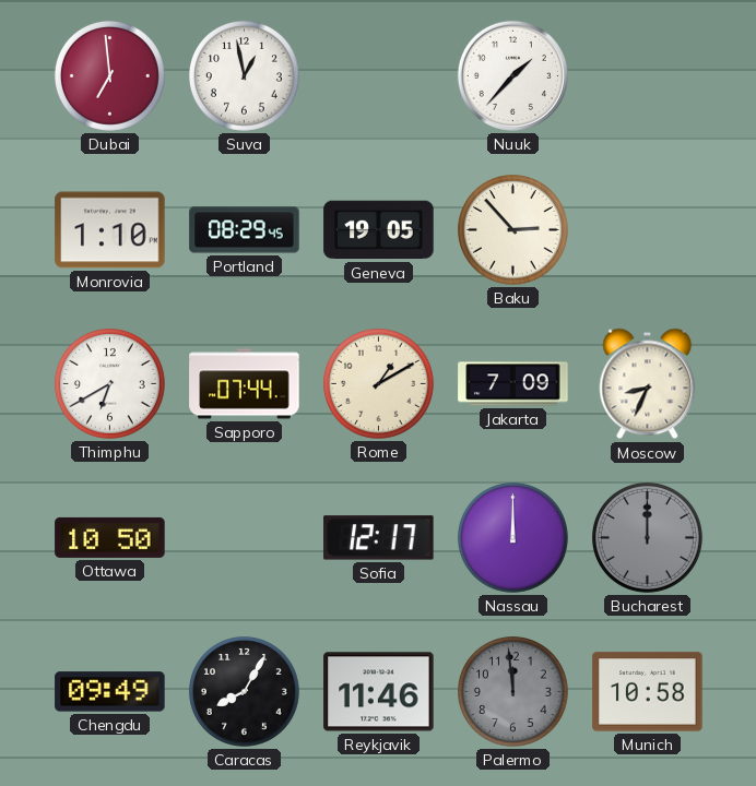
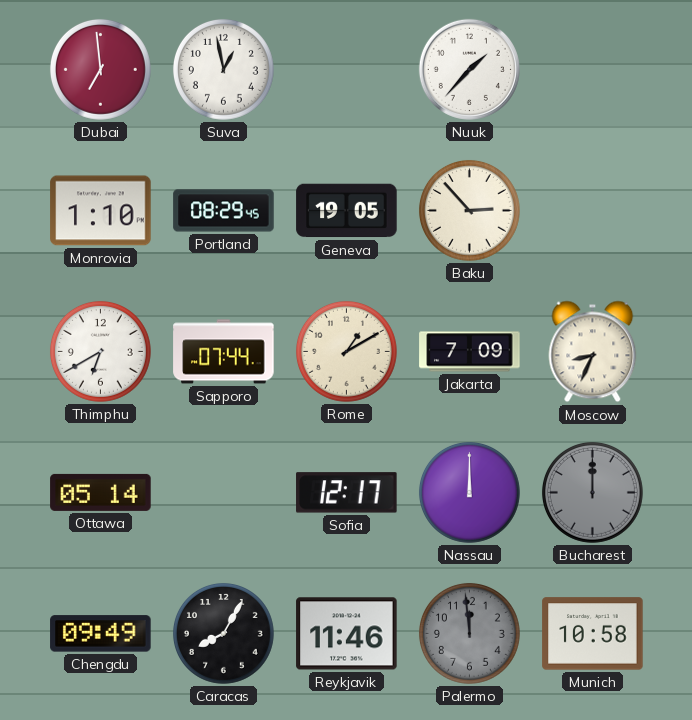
Ottawa: 10:50 -> 05:14 (101, 492)
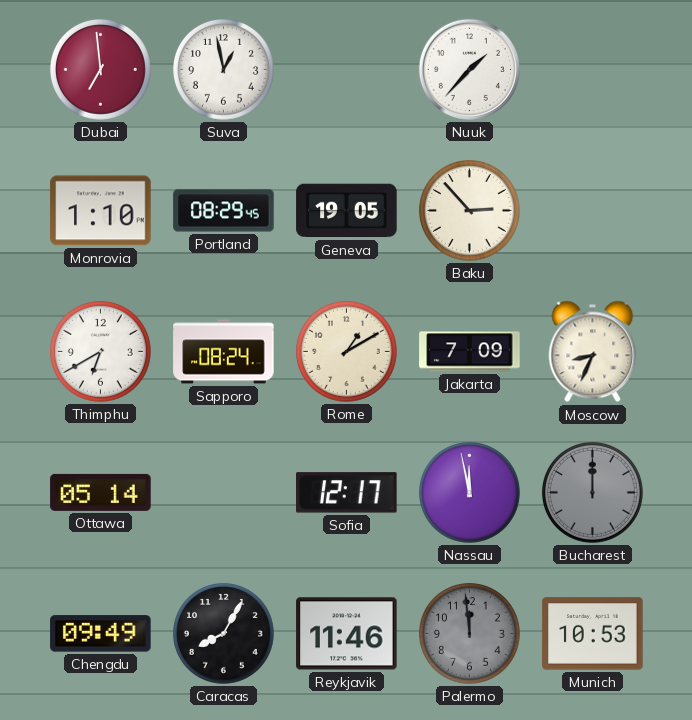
Sapporo: 07:44 -> 08:24 (224, 352)
Nassau: 12:00 -> 11:58 (469, 492)
Munich: 10:58 -> 10:53 (593, 634)
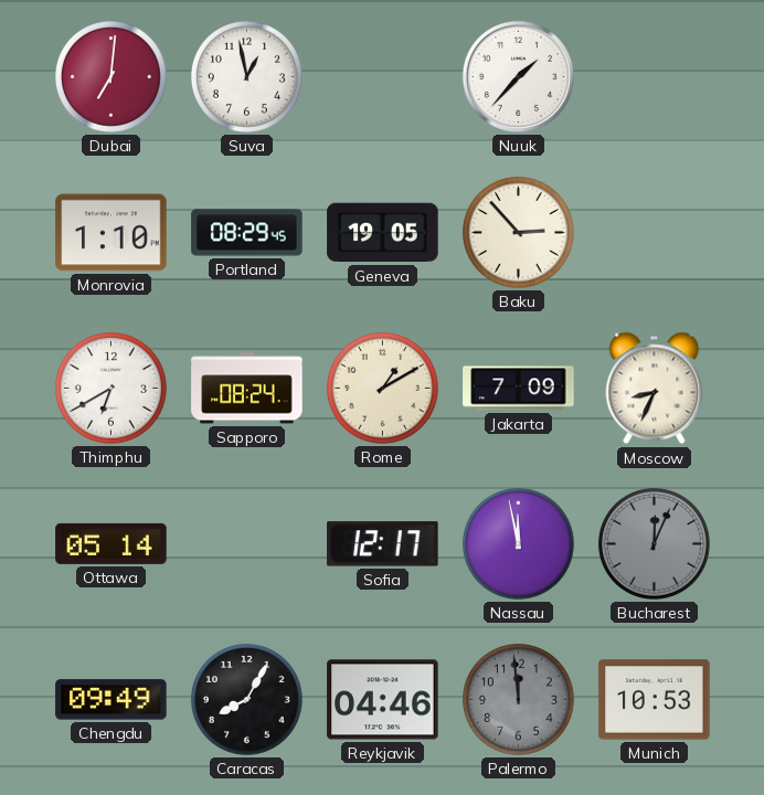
Dubai: 6:59 -> 7:01 (110, 76)
Bucharest: 12:00 -> 12:04 (654, 543)
Reykjavik: 11:46 -> 04:46 (383, 700)
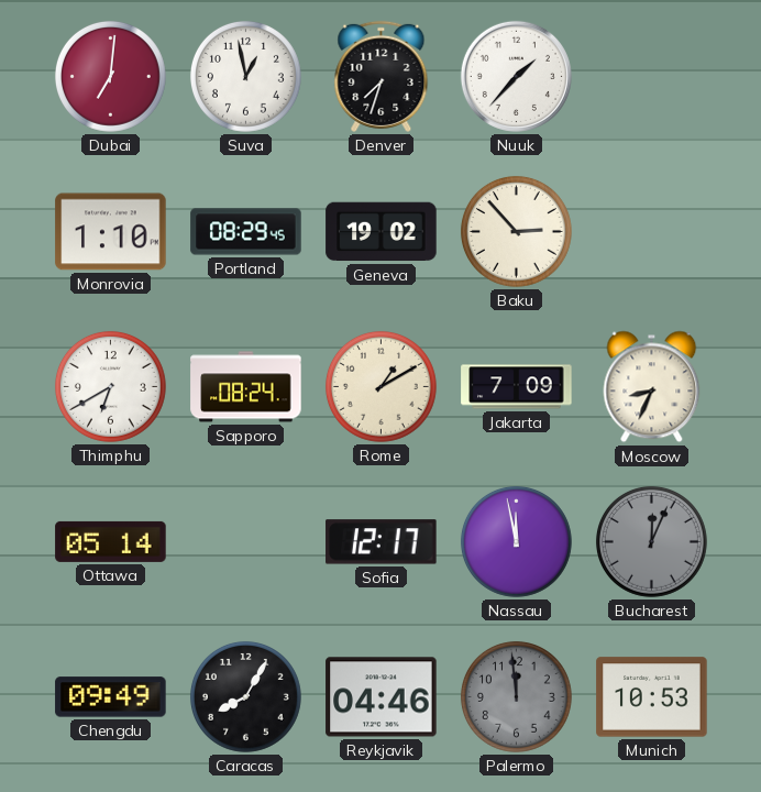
Denver: none -> 7:33 (382, 76)
Geneva: 19:05 -> 19:02 (382, 232)
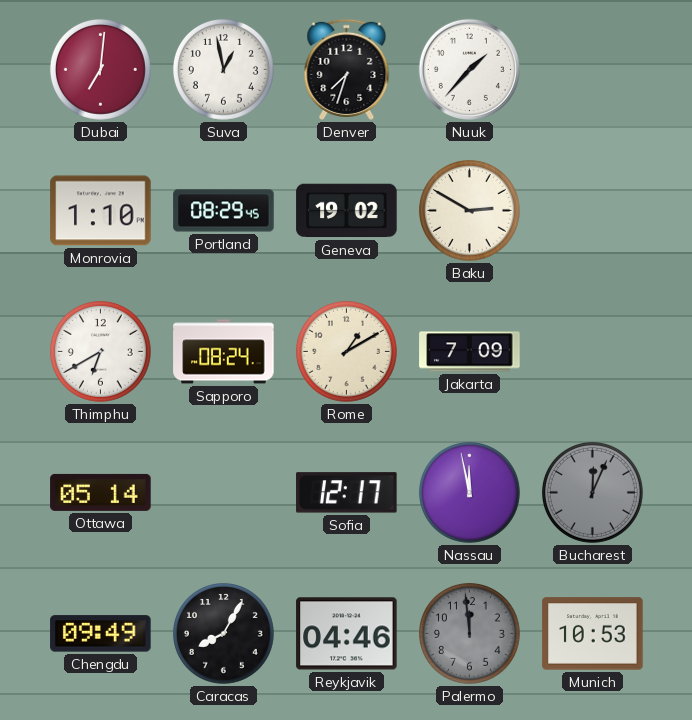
Baku: 2:53 -> 2:50 (469, 210)
Moscow: 8:34 -> none (652, 387)
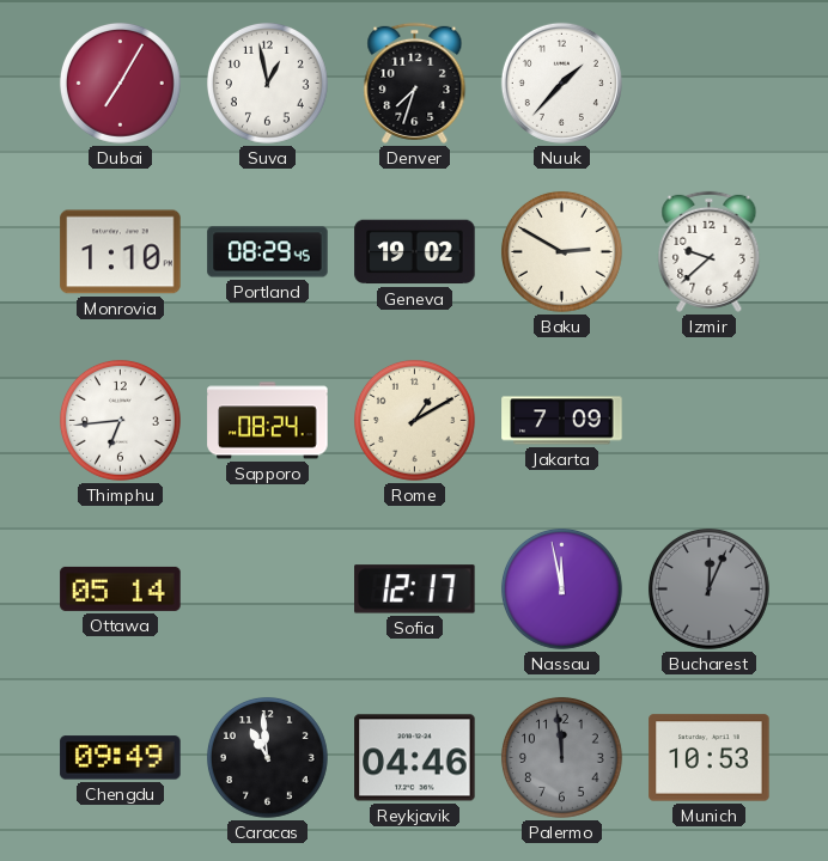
Dubai: 7:01 -> 7:05 (120, 83)
Izmir: none -> 9:38 (710, 251)
Thimphu: 6:40 -> 6:44 (120, 420)
Caracas: 8:05 -> 10:59 (267, 757)
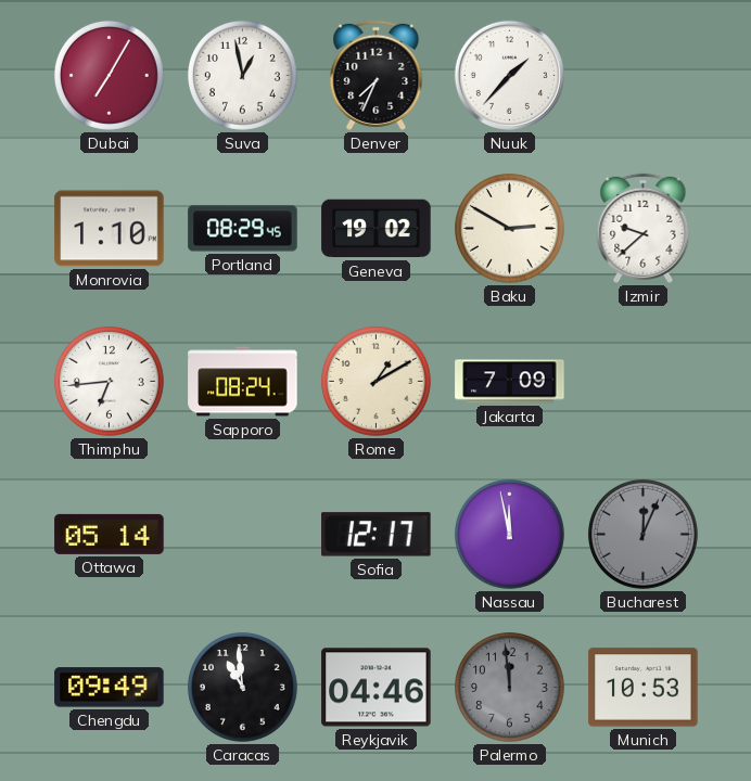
Denver: 7:33 -> 7:34 (377, 75)
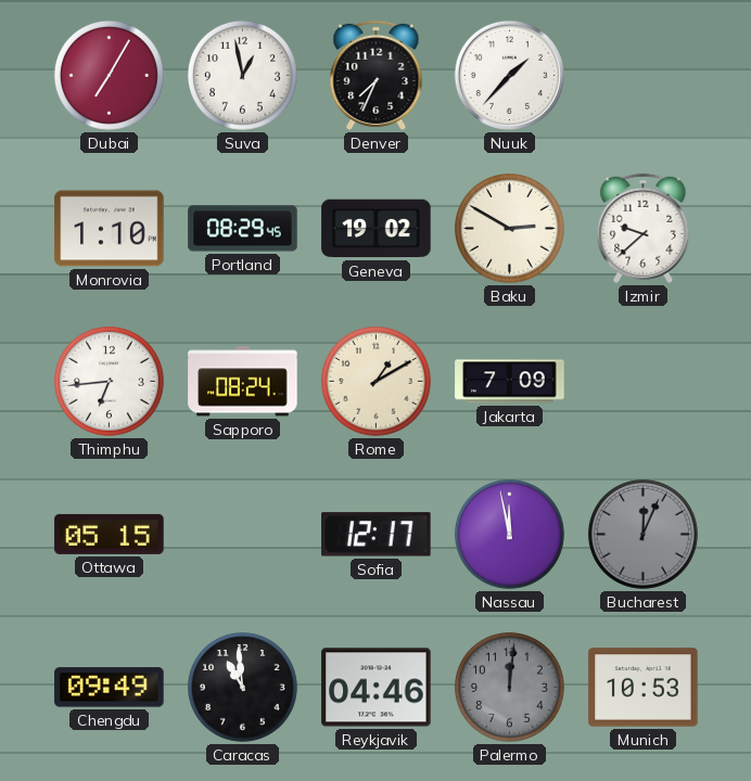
Ottawa: 05:14 -> 05:15 (110, 534)
Palermo: 11:59 -> 12:01 (509, 687)
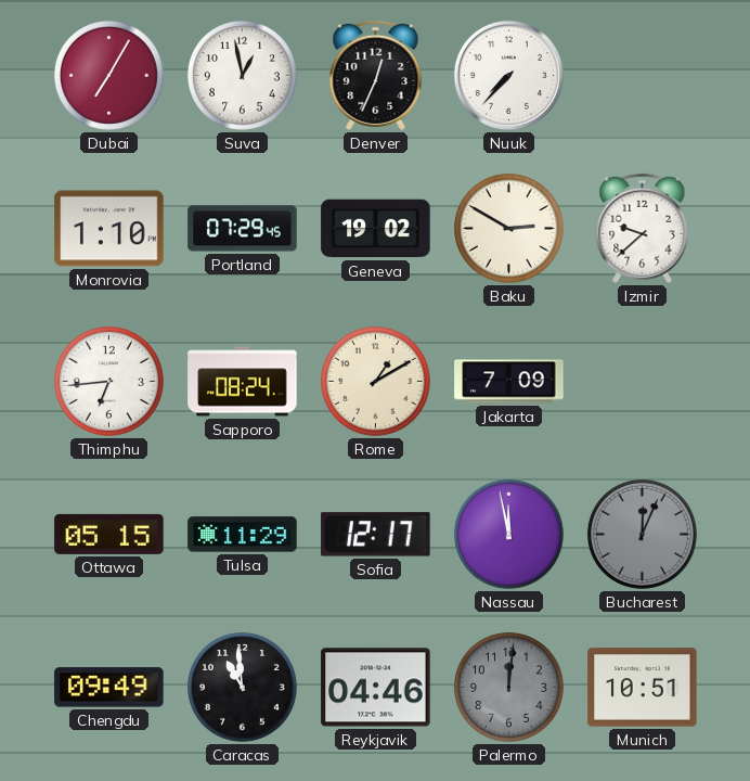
Denver: 7:34 -> 12:34 (376, 75)
Nuuk: 1:37 -> 7:37 (508, 75)
Portland: 08:29 -> 07:29 (243, 229)
Tulsa: none -> 11:29 (243, 535)
Munich: 10:53 -> 10:51 (643, 688)
